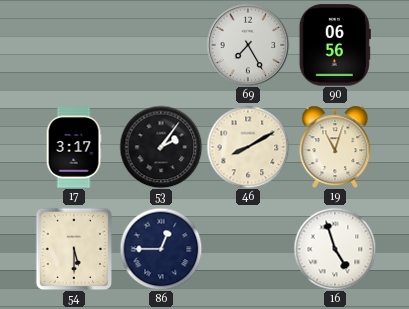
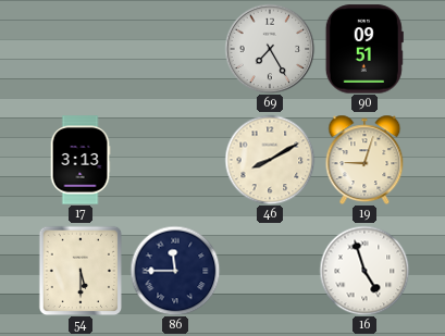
90: 06:56 -> 09:51 (364, 49)
17: 3:17 -> 3:13 (81, 160)
53: 2:06 -> none (161, 147)
19: 11:03 -> 9:03 (364, 160)
86: 12:45 -> 11:45 (175, 271)
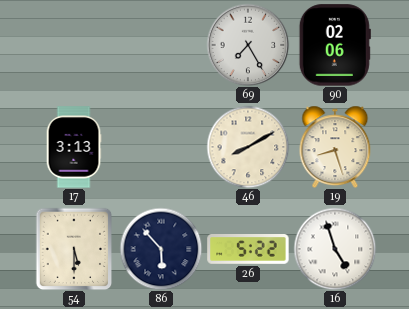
90: 09:51 -> 02:06 (335, 45)
19: 9:03 -> 8:27 (335, 147)
86: 11:45 -> 5:53 (161, 249)
26: none -> 5:22 (248, 249)
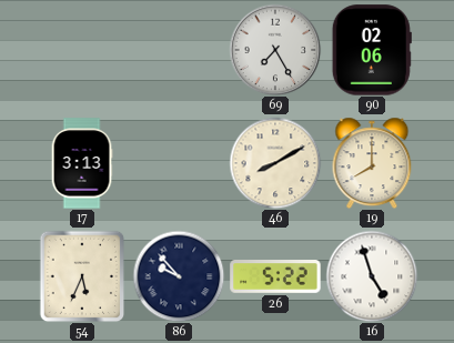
19: 8:27 -> 8:00 (372, 163)
54: 5:30 -> 5:34 (82, 276)
86: 5:53 -> 9:53 (179, 276)
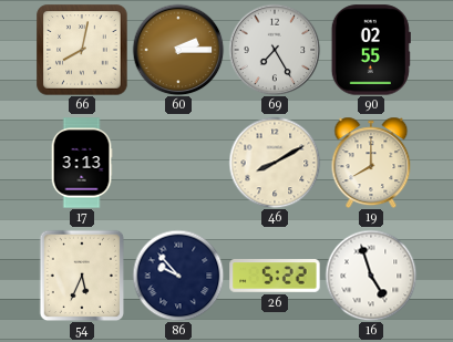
66: none -> 8:02 (82, 50)
60: none -> 2:15 (178, 50)
90: 02:06 -> 02:55 (371, 50)
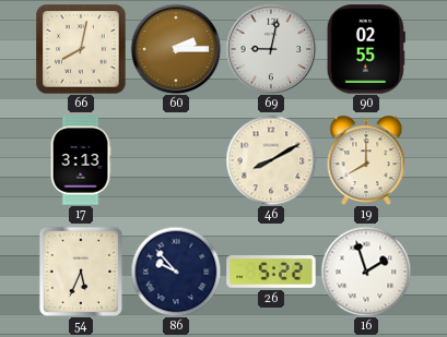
69: 7:25 -> 9:02 (271, 49)
16: 4:57 -> 1:57 (366, 272)
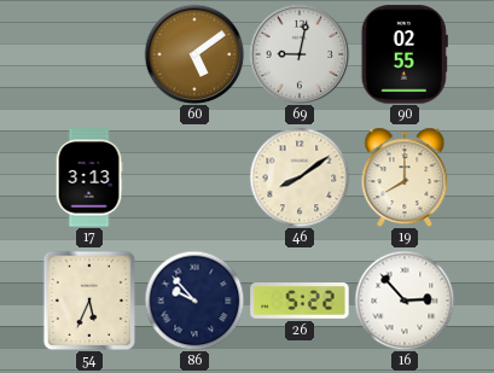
66: 8:02 -> none (81, 49)
60: 2:15 -> 5:09 (194, 54)
46: 8:10 -> 8:09 (300, 177)
16: 1:57 -> 2:53 (405, 301)
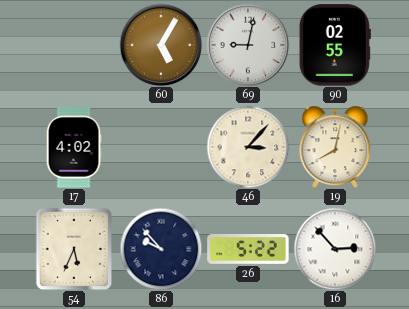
60: 5:09 -> 5:05 (161, 45)
17: 3:13 -> 4:02 (74, 147)
46: 8:09 -> 3:07 (248, 147)
19: 8:00 -> 8:02 (335, 147)
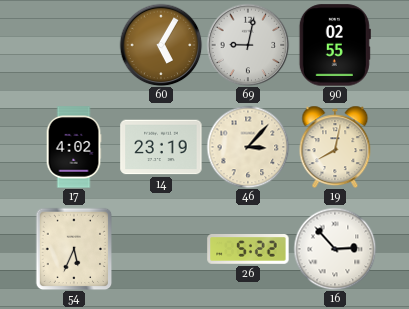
14: none -> 23:19 (161, 147)
86: 9:53 -> none (161, 249)
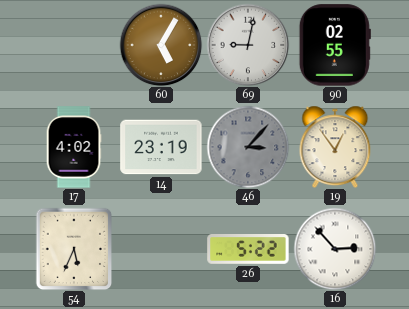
46 dial: cream -> grey (248, 147)
19: 8:02 -> 12:54 (335, 147)
